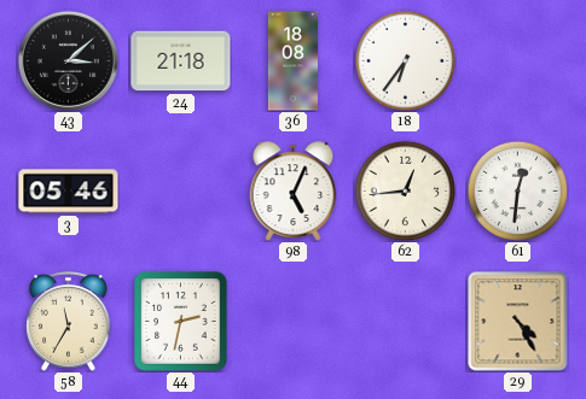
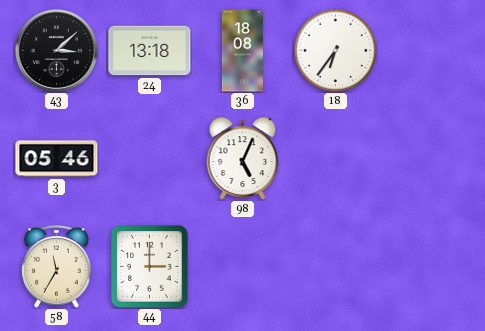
24: 21:18 -> 13:18 (150, 51)
62: 12:44 -> none (405, 190)
61: 12:31 -> none (517, 190)
44: 2:32 -> 3:00 (150, 267)
29: 4:25 -> none (518, 322)
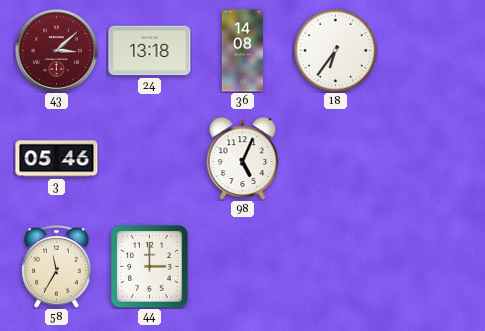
43 dial: black -> burgundy (56, 50)
36: 18:08 -> 14:08 (242, 51)
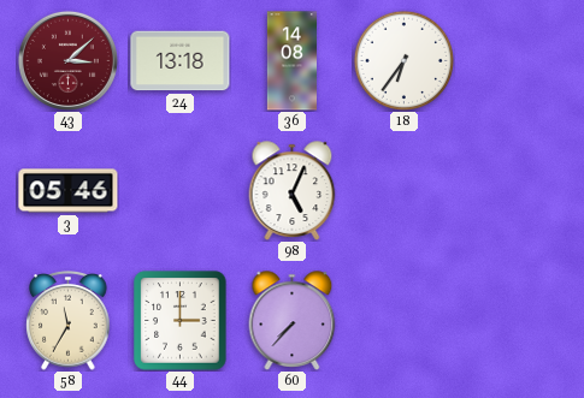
60: none -> 7:37 (293, 321)
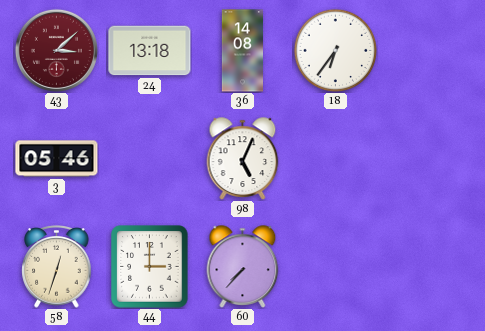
58: 11:35 -> 12:33 (57, 267)
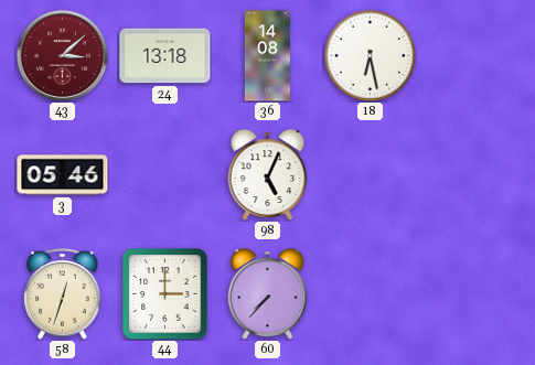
18: 6:36 -> 6:28 (370, 55)
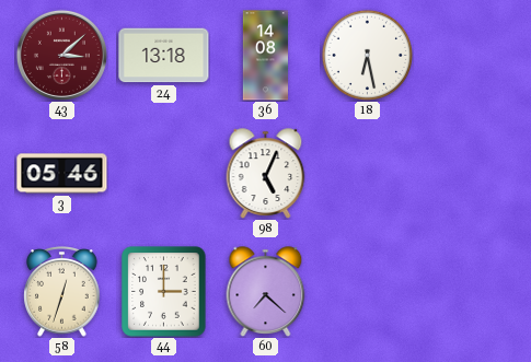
60: 7:37 -> 7:22 (266, 292)
